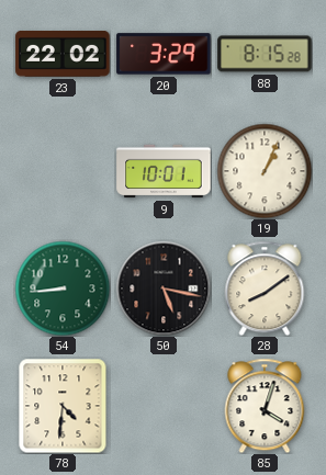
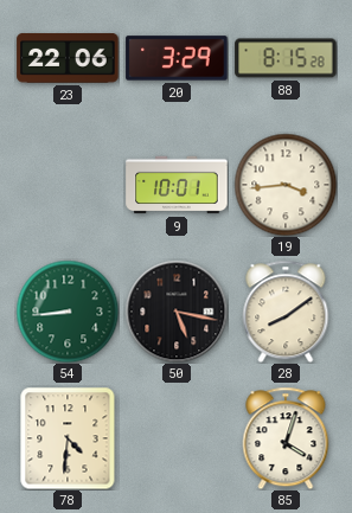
23: 22:02 -> 22:06 (68, 59)
19: 1:04 -> 3:44 (286, 185)
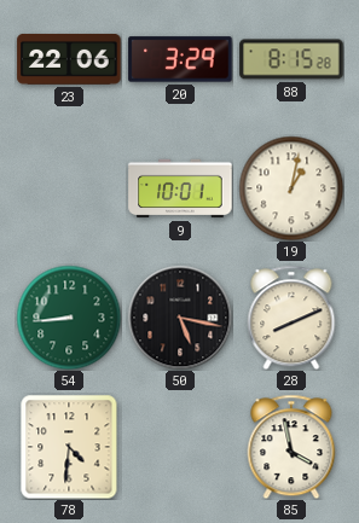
19: 3:44 -> 1:02 (291, 188)
28: 8:09 -> 8:11 (291, 318)
85: 4:03 -> 3:58 (291, 447)
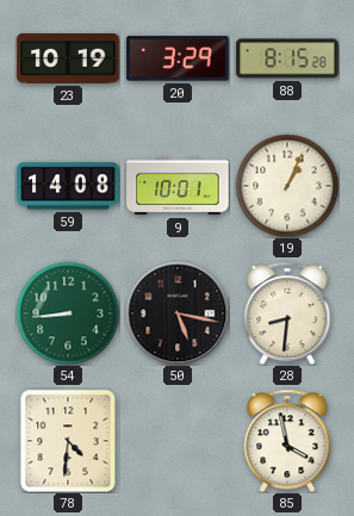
23: 22:06 -> 10:19 (68, 60)
59: none -> 14:08 (68, 186)
19: 1:02 -> 1:04 (287, 186)
28: 8:11 -> 8:31 (287, 313)
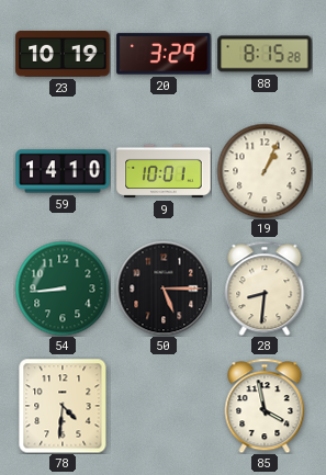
59: 14:08 -> 14:10 (63, 171)
50: 5:17 -> 5:15 (164, 289)
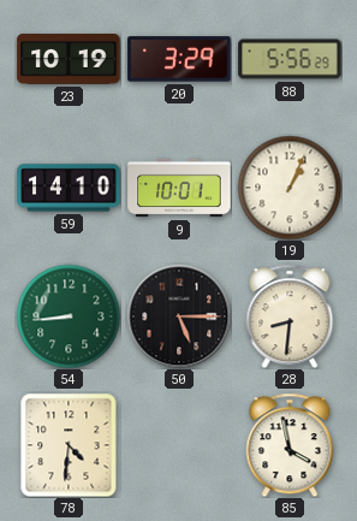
88: 8:15 -> 5:56 (290, 59)
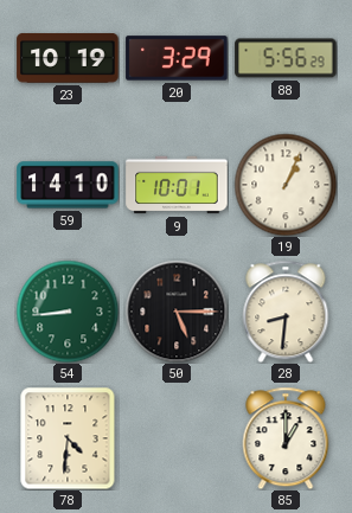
85: 3:58 -> 1:00 (286, 438)
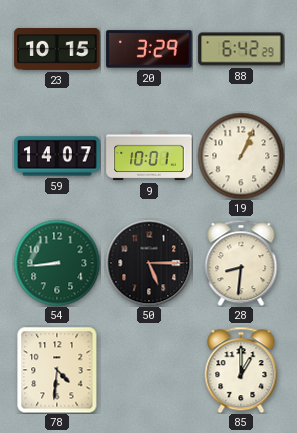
23: 10:19 -> 10:15 (57, 50)
88: 5:56 -> 6:42 (241, 49)
59: 14:10 -> 14:07 (57, 156)
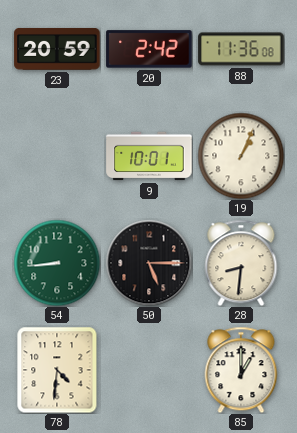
23: 10:15 -> 20:59 (57, 50)
20: 3:29 -> 2:42 (149, 49)
88: 6:42 -> 11:36 (241, 49)
59: 14:07 -> none (57, 156)
